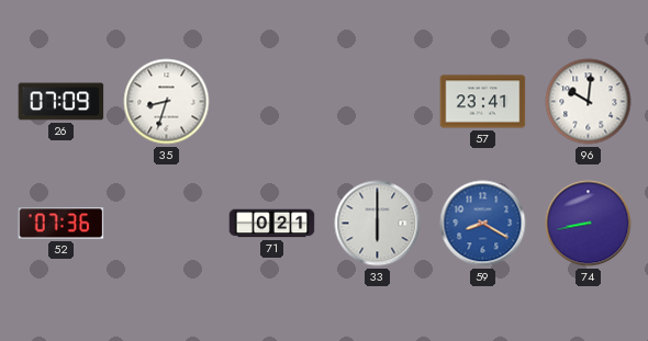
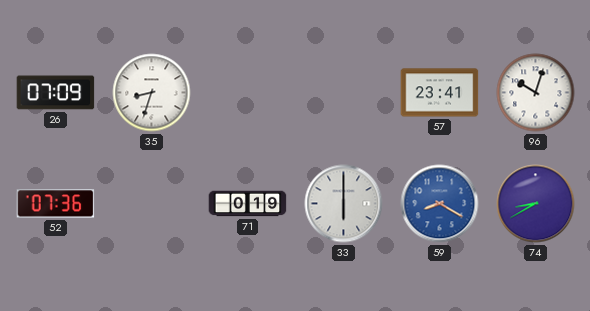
96: 10:01 -> 10:03 (536, 93)
71: 0:21 -> 0:19 (248, 204)
74: 8:43 -> 8:40 (536, 204)
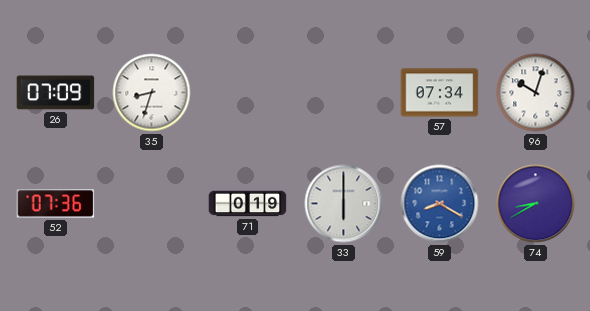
57: 23:41 -> 07:34 (440, 93)
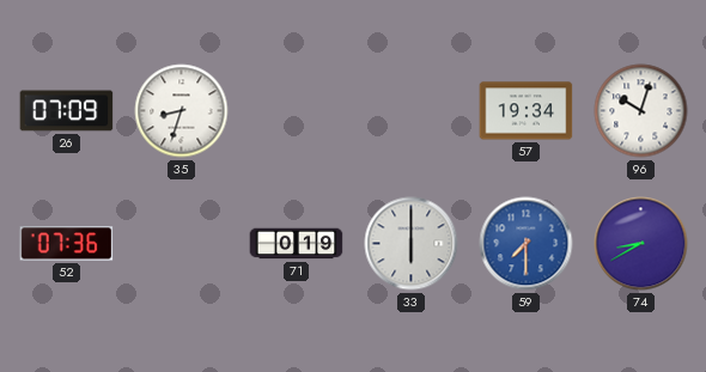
57: 07:34 -> 19:34 (527, 111)
59: 8:20 -> 7:30 (527, 244)
